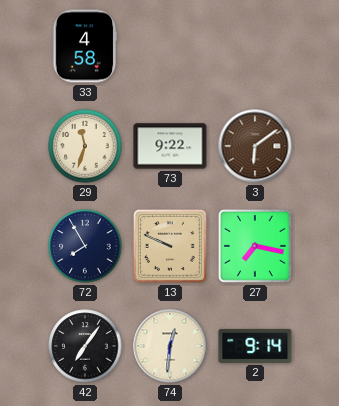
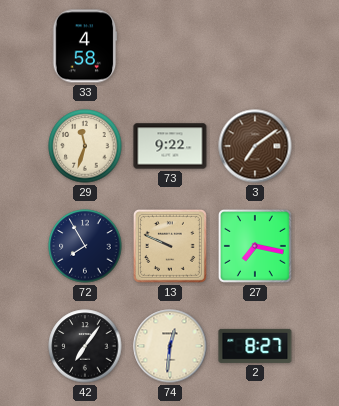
3: 6:09 -> 7:09 (255, 146)
2: 9:14 -> 8:27 (255, 346)
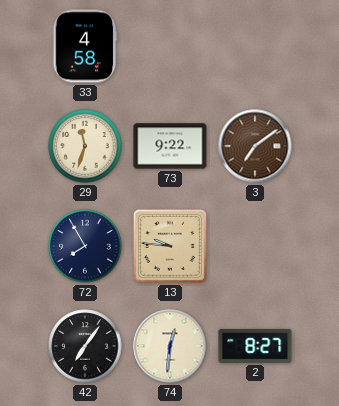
13: 9:49 -> 9:46 (170, 246)
27: 7:17 -> none (255, 246)
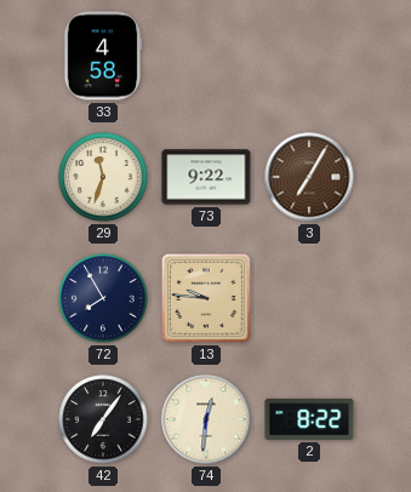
3: 7:09 -> 7:05 (309, 177)
2: 8:27 -> 8:22 (309, 419)
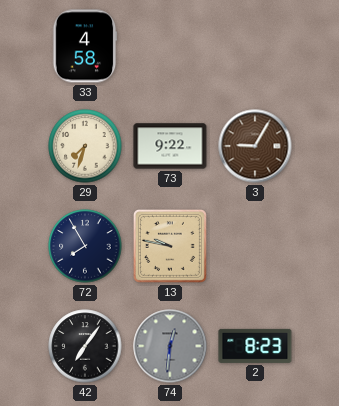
29: 11:33 -> 7:33 (85, 146)
3: 7:05 -> 9:05 (255, 146)
13: 9:46 -> 9:47 (170, 246)
74 dial: cream -> grey (170, 346)
2: 8:22 -> 8:23 (255, 346)
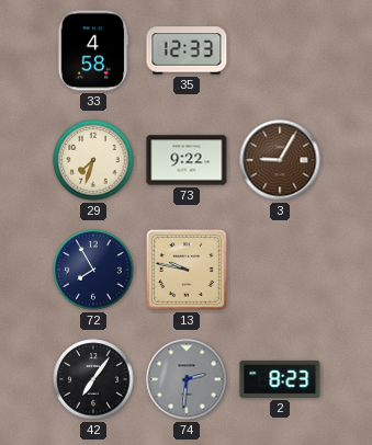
35: none -> 12:33 (187, 50)
74: 12:31 -> 2:31 (187, 379)
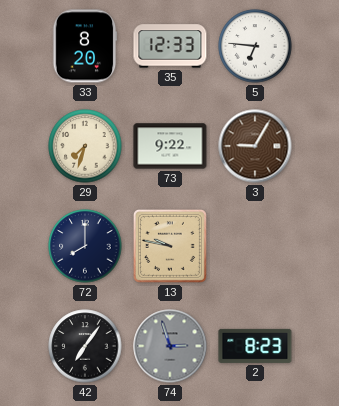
33: 4:58 -> 8:20 (85, 46)
5: none -> 6:46 (255, 46)
72: 7:55 -> 8:00 (85, 246)
74: 2:31 -> 2:57 (170, 346)
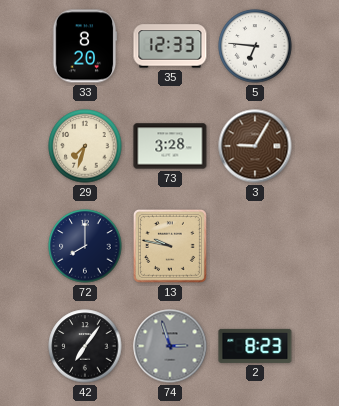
73: 9:22 -> 3:28 (170, 146)
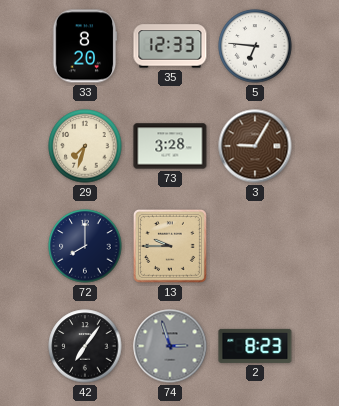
13: 9:47 -> 9:45 (170, 246)
